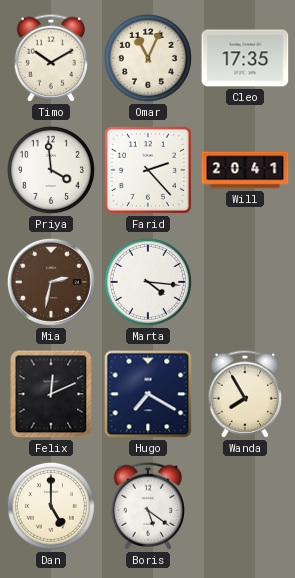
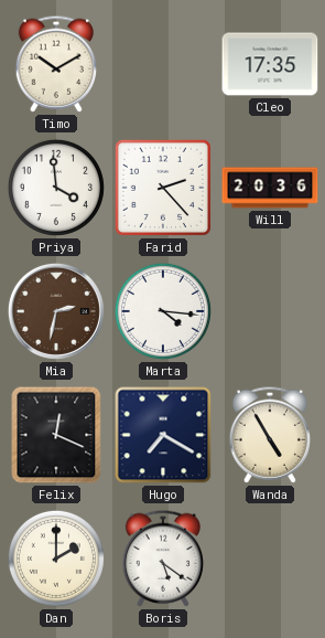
Omar: 11:04 -> none (148, 58)
Will: 20:41 -> 20:36 (270, 188)
Felix: 12:11 -> 12:19 (56, 435)
Wanda: 7:55 -> 4:55 (270, 435)
Dan: 5:00 -> 2:00 (56, 559)
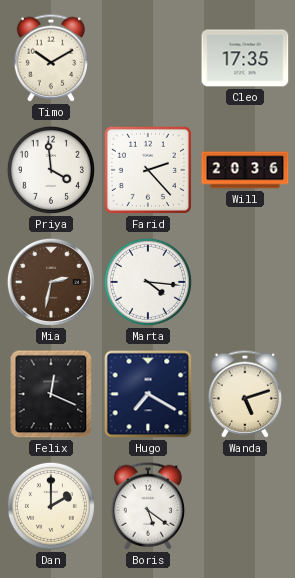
Wanda: 4:55 -> 5:12 (245, 394)
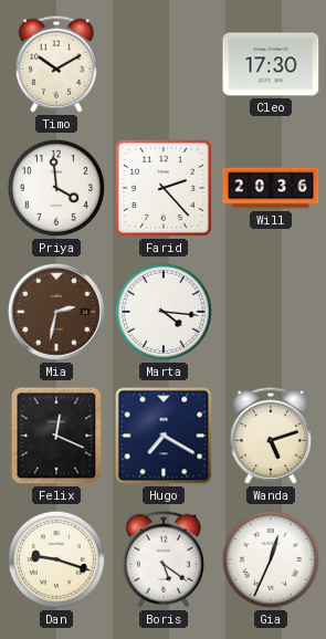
Cleo: 17:35 -> 17:30 (271, 64)
Dan: 2:00 -> 9:18 (56, 559)
Gia: none -> 12:34 (271, 559)
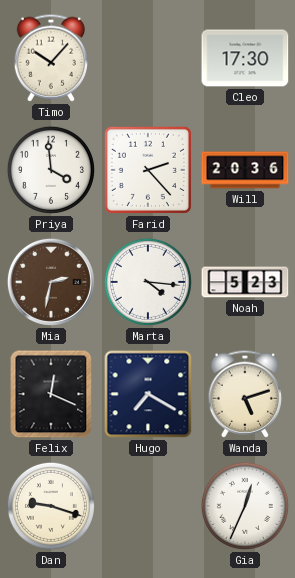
Timo: 10:10 -> 10:07 (51, 58)
Noah: none -> 5:23 (245, 282)
Boris: 5:21 -> none (164, 559)
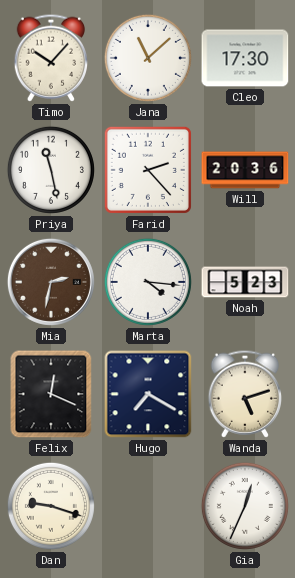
Jana: none -> 11:08 (148, 58)
Priya: 3:59 -> 11:28 (51, 170)
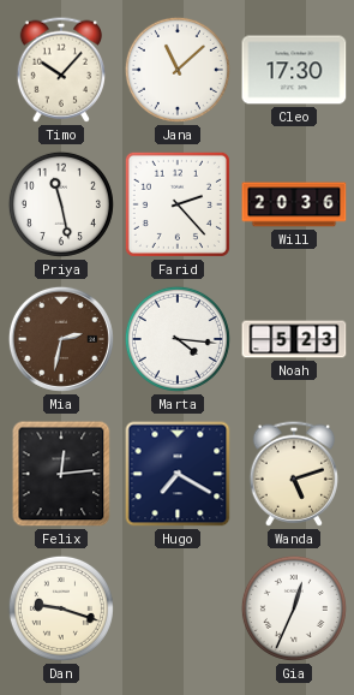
Felix: 12:19 -> 12:14 (61, 474)
